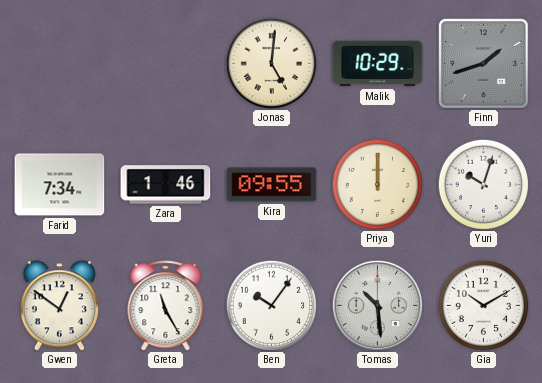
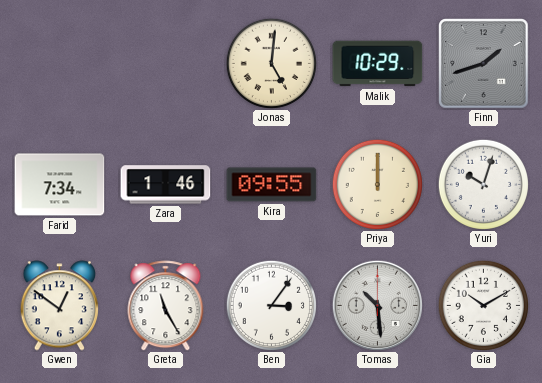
Ben: 10:06 -> 3:06 (271, 305)
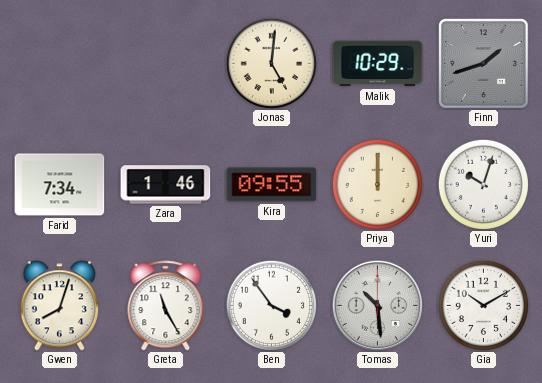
Gwen: 12:51 -> 8:03 (59, 306)
Ben: 3:06 -> 3:54 (271, 305)
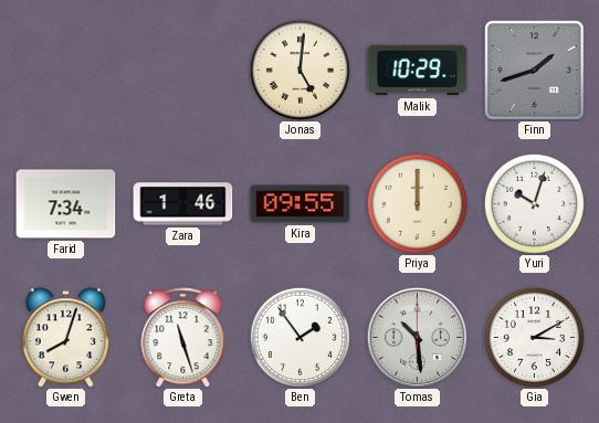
Greta: 11:25 -> 11:27 (183, 338)
Ben: 3:54 -> 1:54 (299, 337)
Gia: 10:10 -> 3:10 (534, 337)
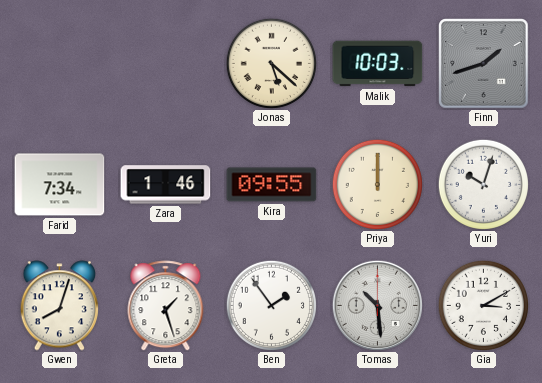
Jonas: 5:01 -> 5:22 (271, 63)
Malik: 10:29 -> 10:03 (378, 64)
Greta: 11:27 -> 1:27 (166, 306)
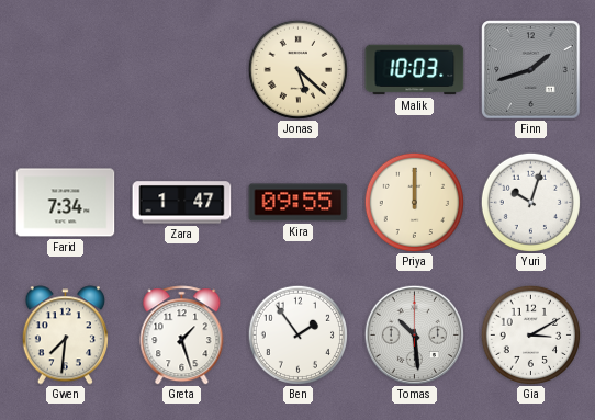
Zara: 1:46 -> 1:47 (182, 203)
Gwen: 8:03 -> 7:31 (65, 336)
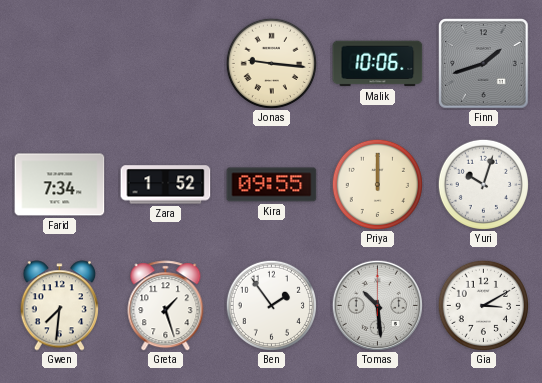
Jonas: 5:22 -> 9:16 (271, 63)
Malik: 10:03 -> 10:06 (378, 64)
Zara: 1:47 -> 1:52 (166, 185)
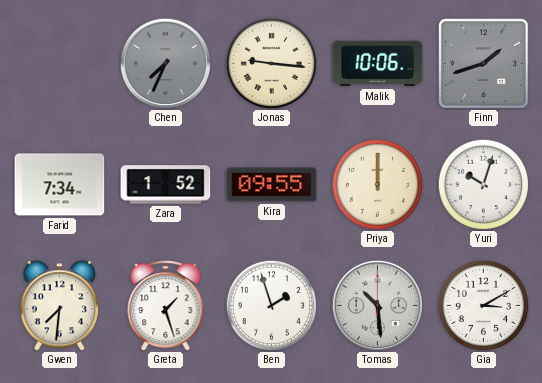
Chen: none -> 7:34 (165, 63)
Ben: 1:54 -> 1:57 (271, 305)
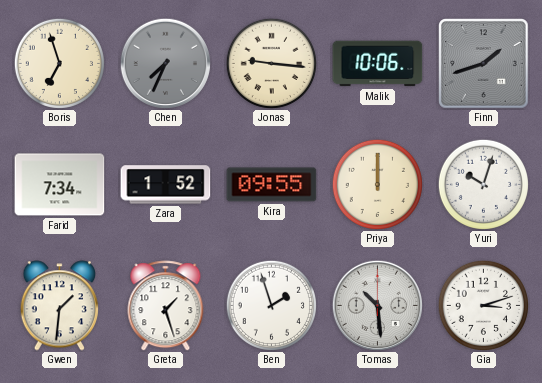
Boris: none -> 6:57 (59, 63)
Gwen: 7:31 -> 1:31 (59, 306)
Gia: 3:10 -> 3:12 (483, 305)
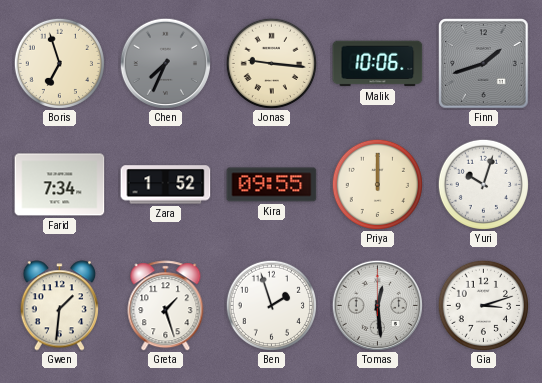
Tomas: 10:29 -> 12:29 (377, 305)
